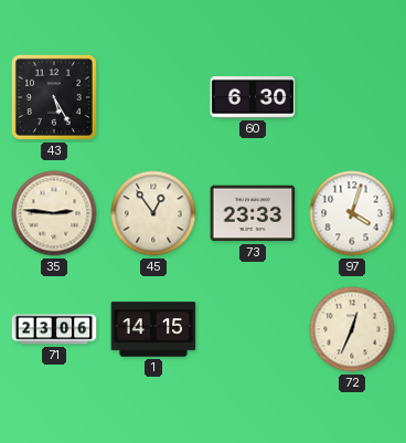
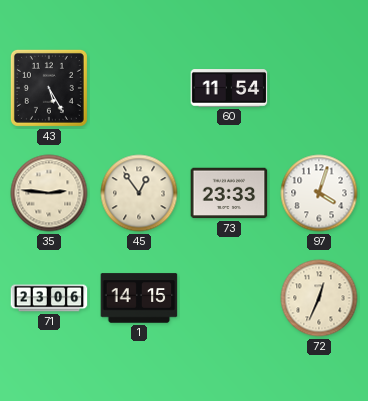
60: 6:30 -> 11:54 (229, 88)
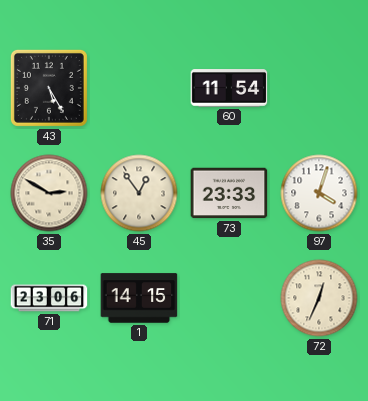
35: 2:46 -> 2:50 (49, 193)
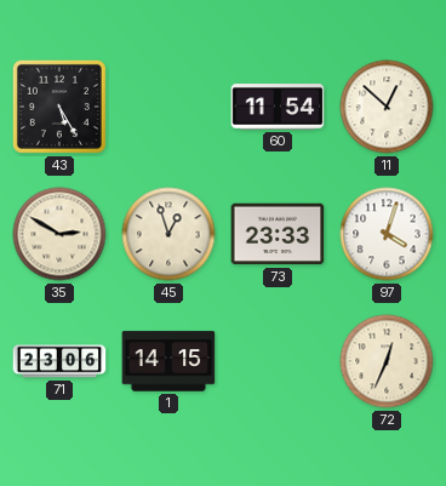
11: none -> 12:52 (387, 107)
45: 12:54 -> 12:57 (168, 234)
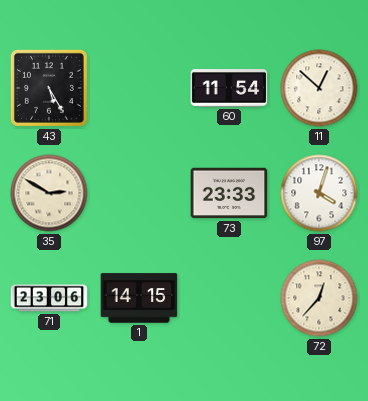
45: 12:57 -> none (168, 234)
72: 12:34 -> 12:37 (319, 298)
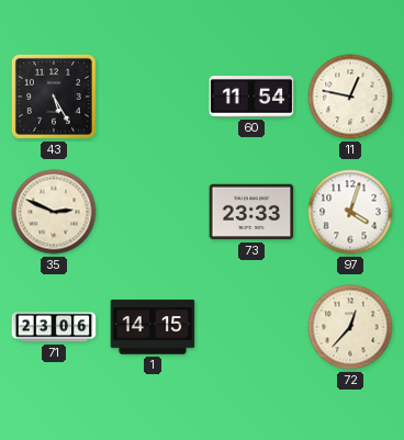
11: 12:52 -> 12:47 (350, 97)
35: 2:50 -> 2:49 (54, 212)
